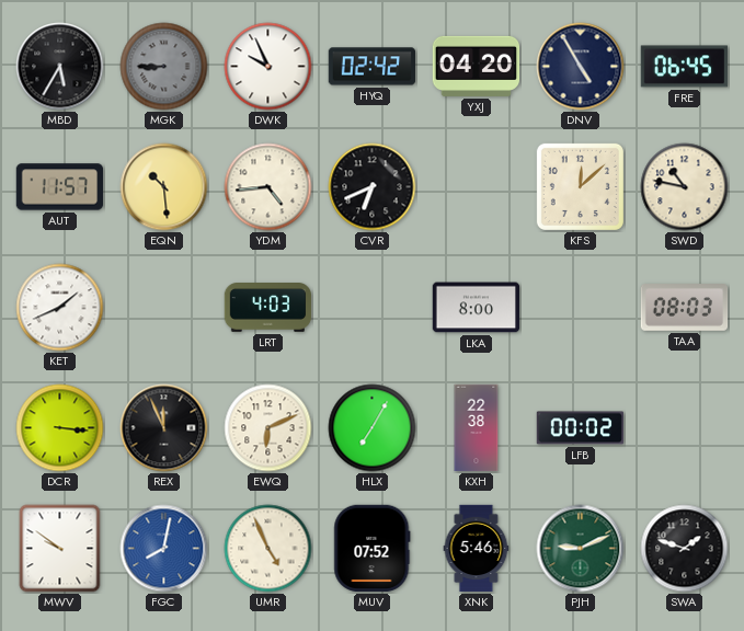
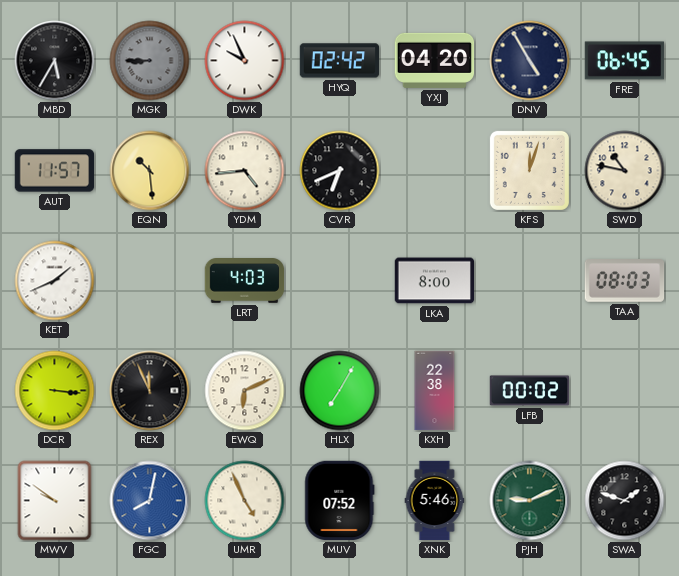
KFS: 12:08 -> 12:03 (529, 170)
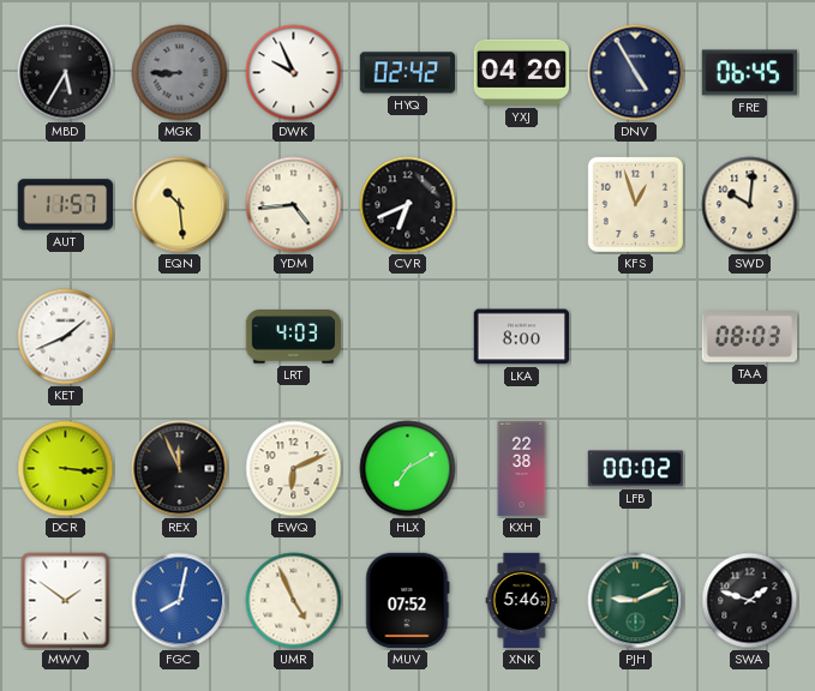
KFS: 12:03 -> 12:57 (635, 204)
SWD: 10:47 -> 10:01 (750, 205)
HLX: 7:05 -> 7:10 (408, 469)
MWV: 9:51 -> 1:51 (66, 601)
